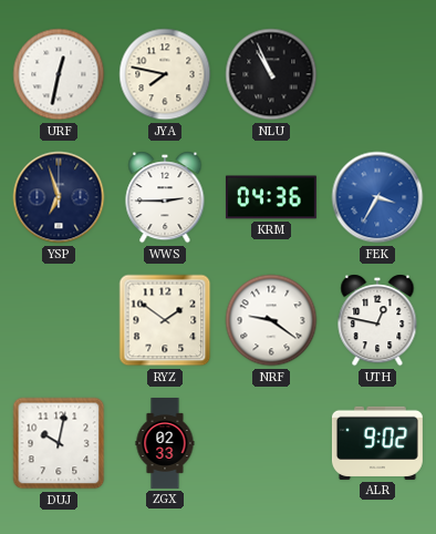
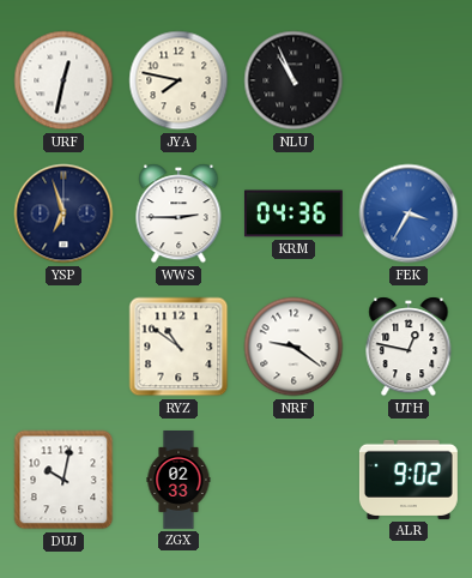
RYZ: 1:51 -> 10:51 (178, 347)
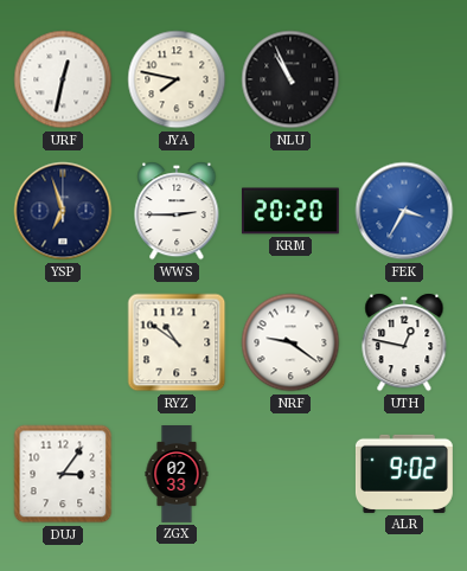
KRM: 04:36 -> 20:20 (290, 211)
DUJ: 10:02 -> 3:06 (63, 474)
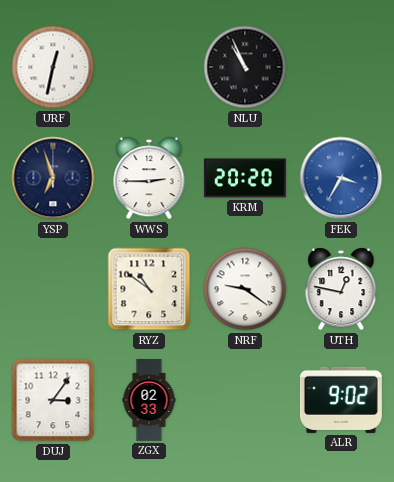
JYA: 7:47 -> none (177, 79)
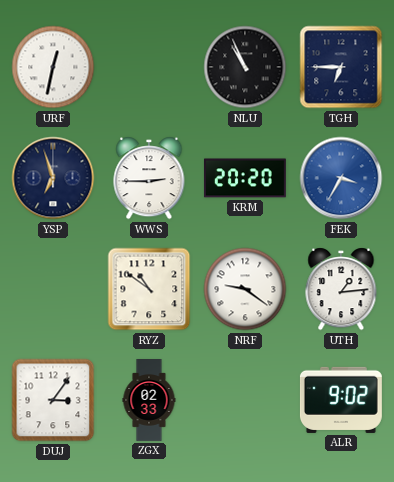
TGH: none -> 6:45 (341, 67)
UTH: 12:47 -> 1:14 (341, 289)
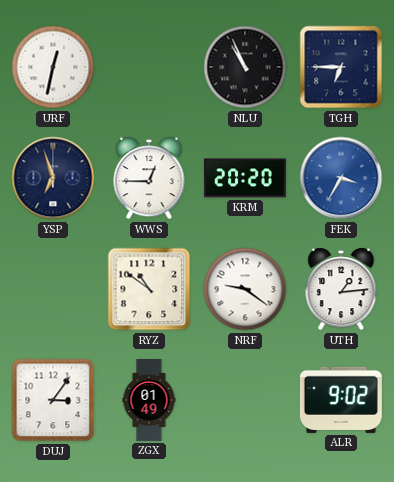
WWS: 2:45 -> 12:45 (149, 178)
ZGX: 02:33 -> 01:49 (149, 401)
